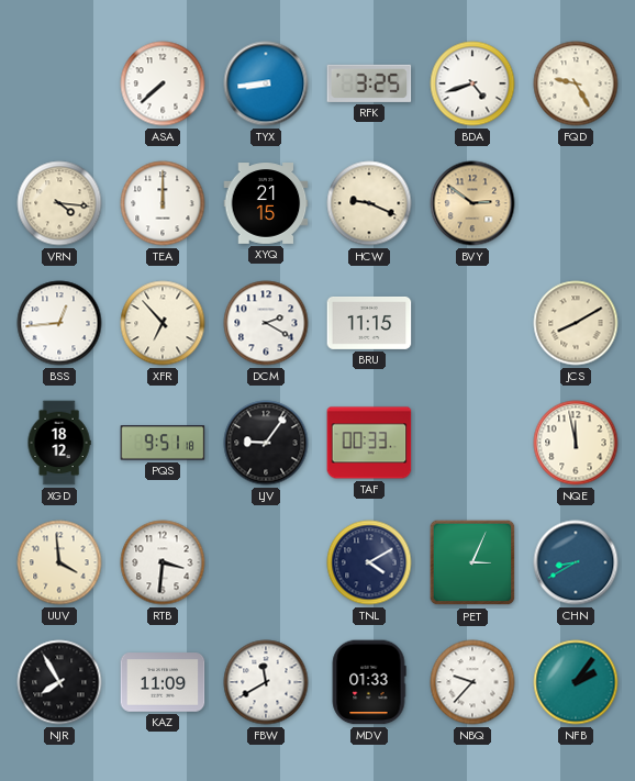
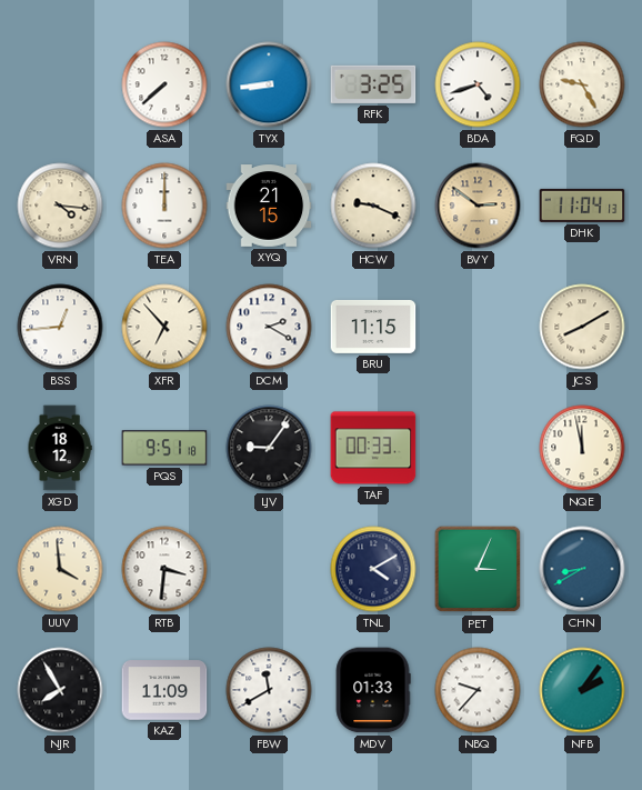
DHK: none -> 11:04 (582, 206)
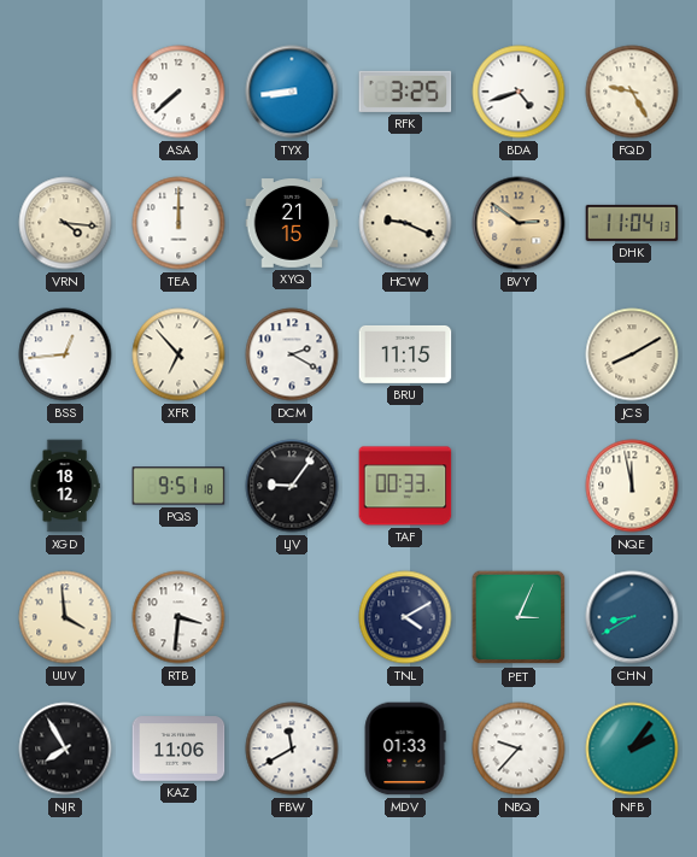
KAZ: 11:09 -> 11:06 (178, 749)
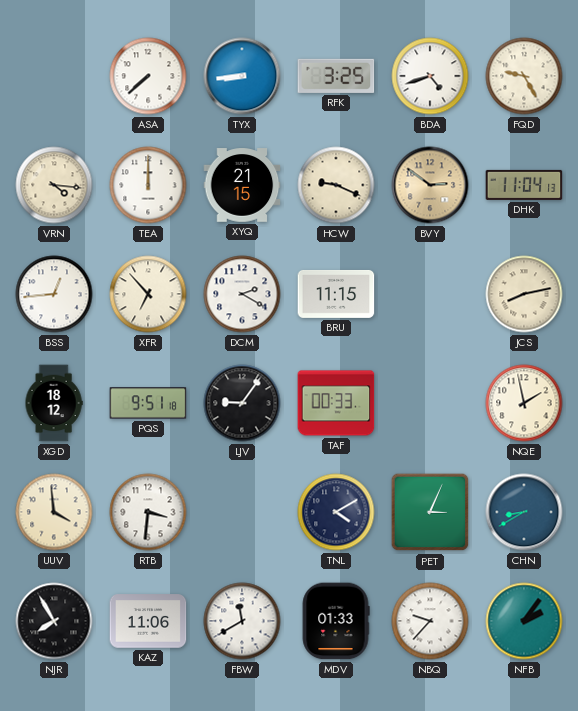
JCS: 8:10 -> 8:13 (524, 294)
NQE: 11:58 -> 1:58 (524, 403)
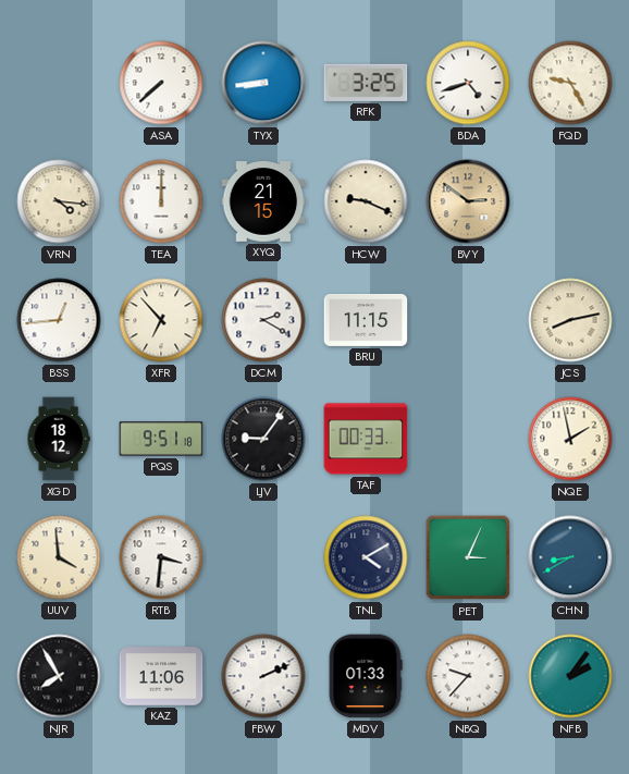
DHK: 11:04 -> none (524, 185)
FBW: 11:40 -> 2:11 (263, 676)
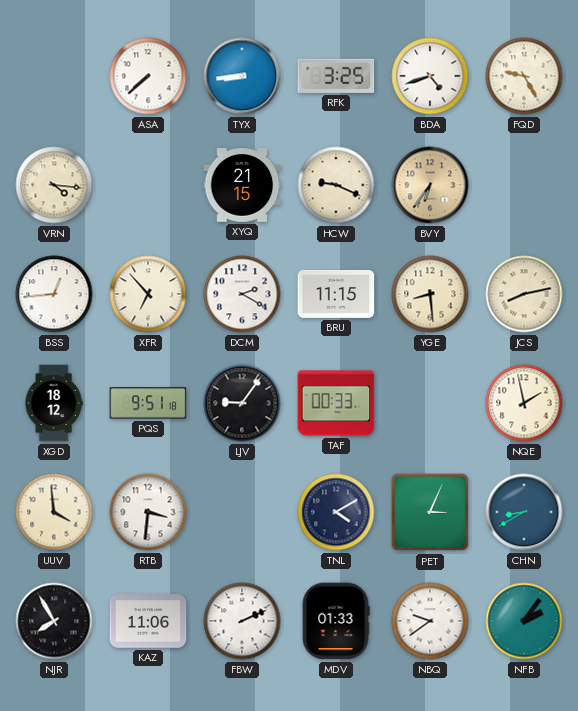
TEA: 12:00 -> none (161, 201)
BVY: 2:51 -> 6:36 (430, 185)
YGE: none -> 8:29 (430, 294)
NBQ: 9:37 -> 9:39 (430, 621)
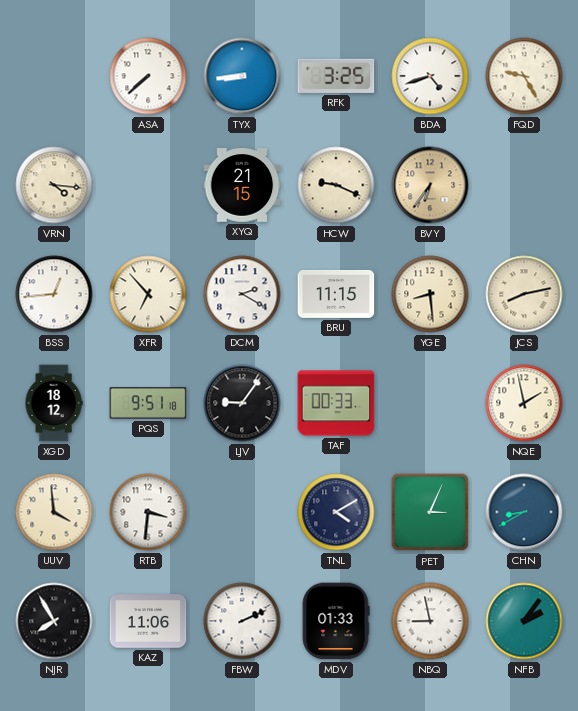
NBQ: 9:39 -> 8:58 (430, 621)
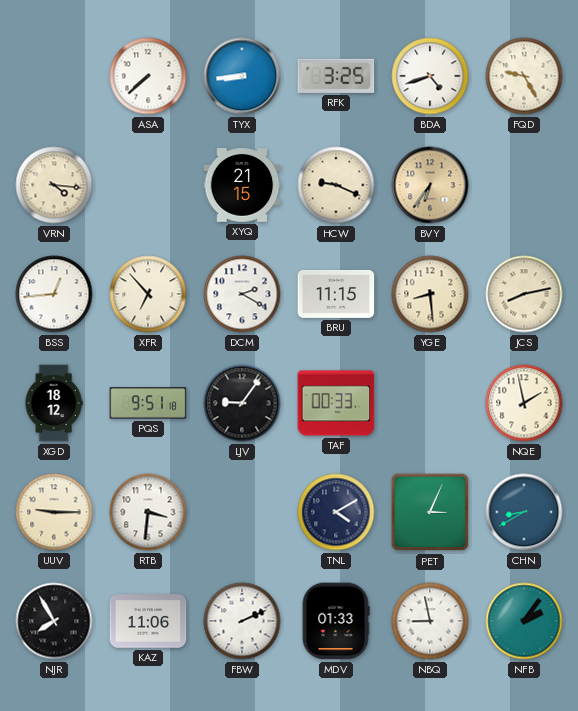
UUV: 3:59 -> 9:15 (54, 512)
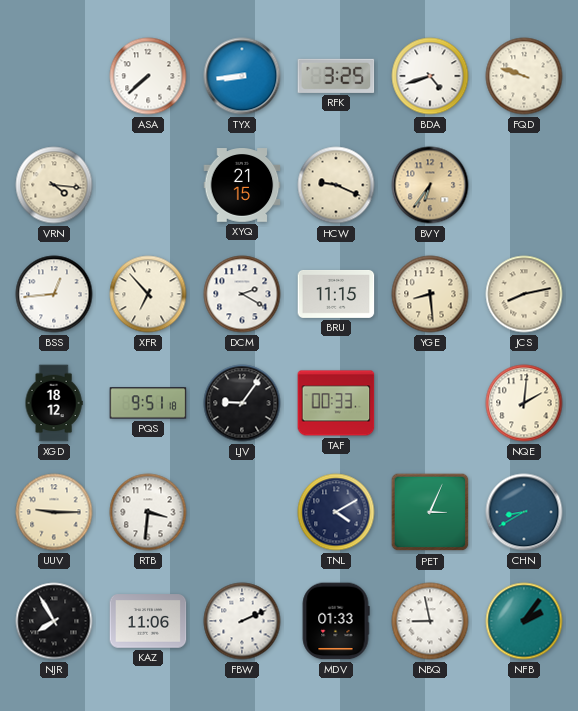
FQD: 9:25 -> 9:48 (524, 76)
NQE: 1:58 -> 2:01 (524, 403)
